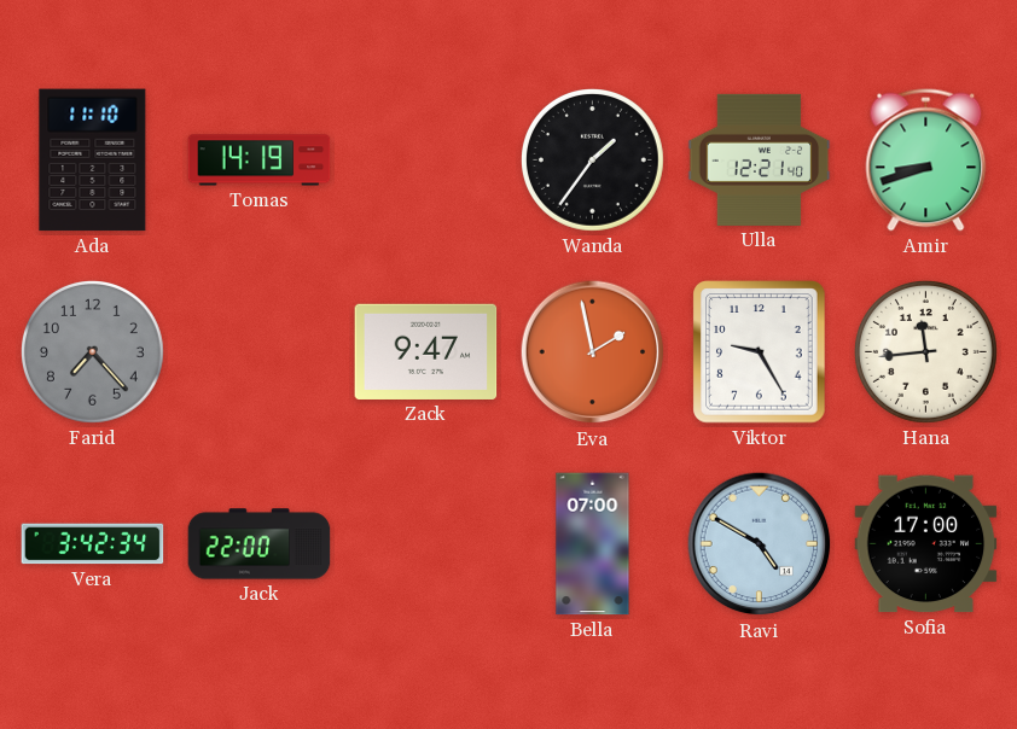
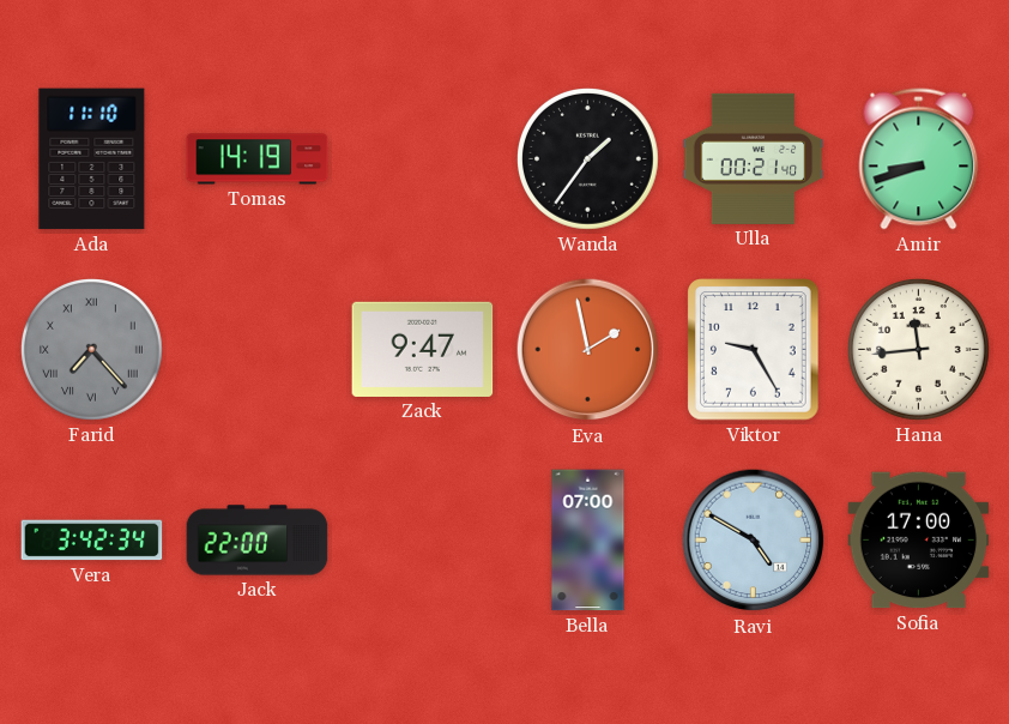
Ulla: 12:21 -> 00:21 (754, 158)
Farid numerals: Arabic -> Roman (92, 350)
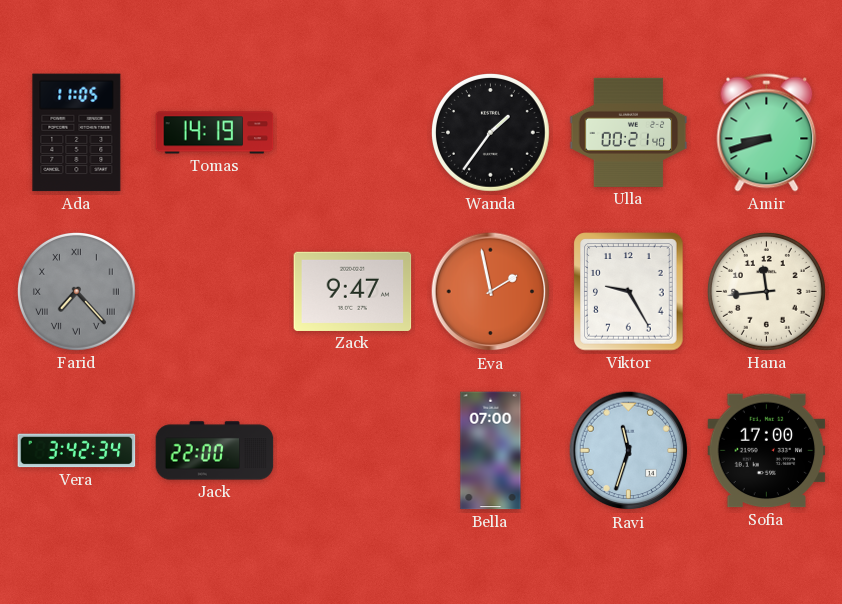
Ada: 11:10 -> 11:05 (77, 133)
Ravi: 4:50 -> 11:33 (629, 451)
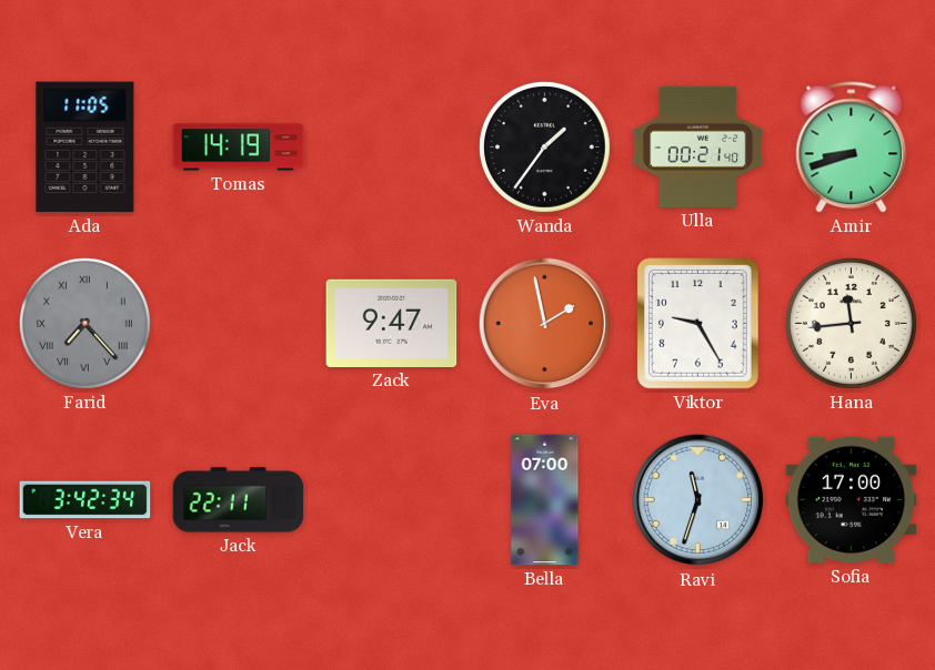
Jack: 22:00 -> 22:11 (239, 500)
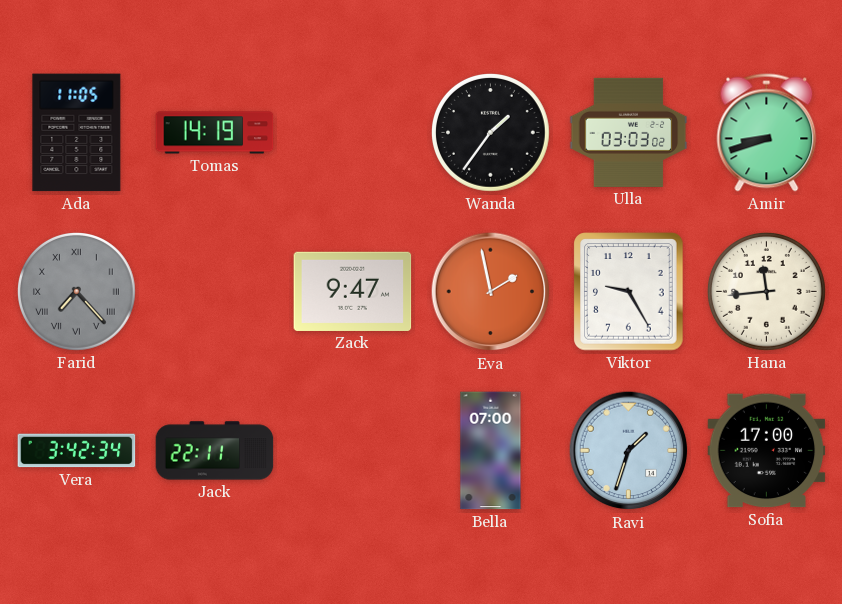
Ulla: 00:21 -> 03:03 (629, 132)
Ravi: 11:33 -> 1:33 (629, 451)
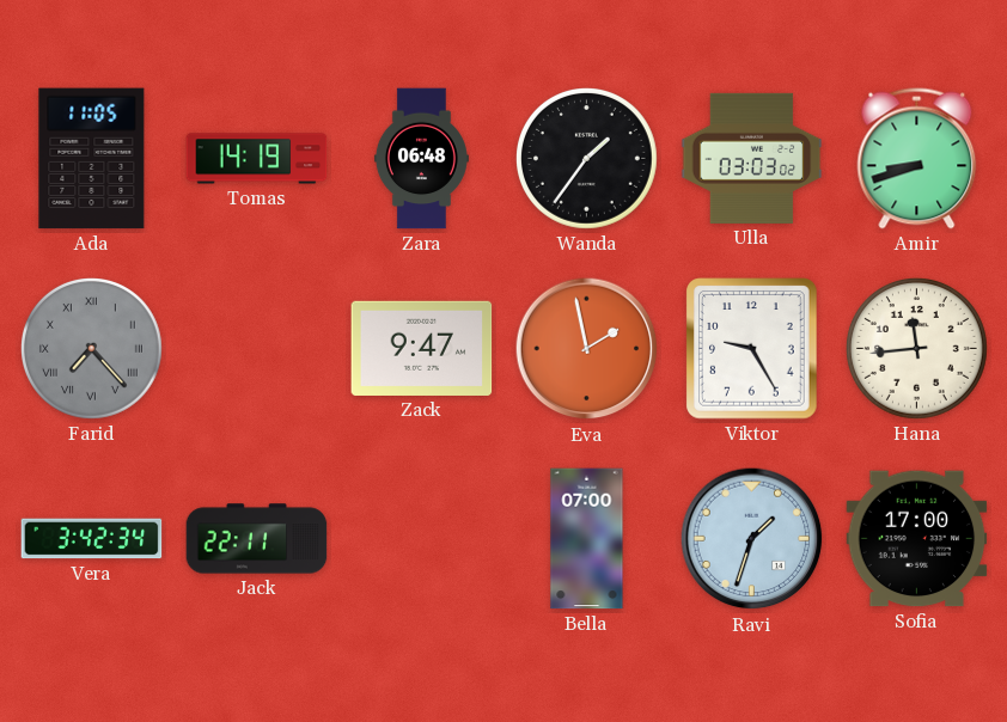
Zara: none -> 06:48 (421, 159)
